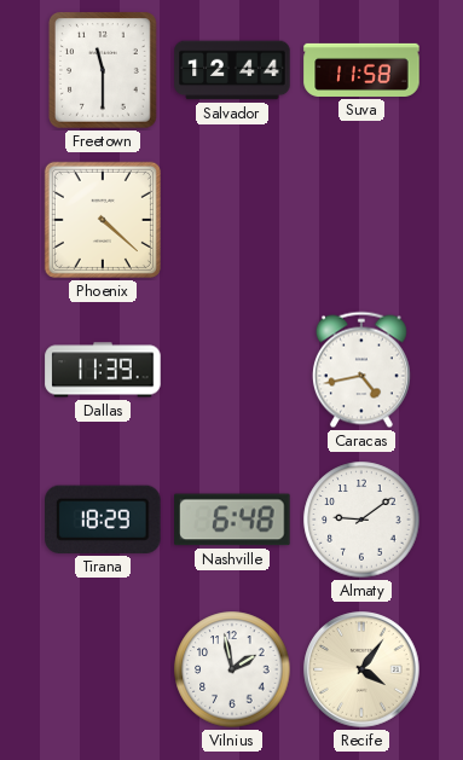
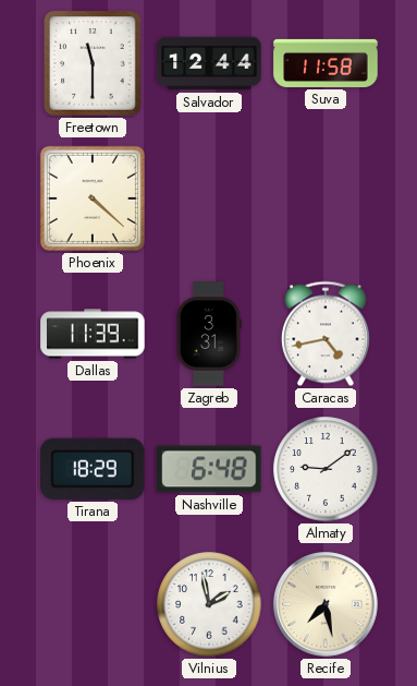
Zagreb: none -> 3:31 (208, 334)
Recife: 4:06 -> 7:28 (326, 604)
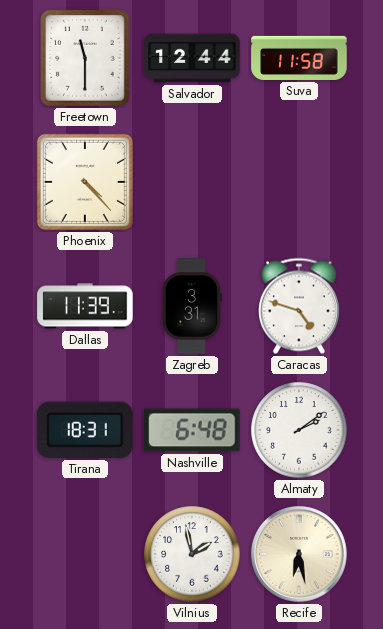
Phoenix: 4:22 -> 4:23 (85, 182)
Caracas: 4:43 -> 4:48 (299, 306)
Tirana: 18:29 -> 18:31 (86, 430)
Almaty: 9:09 -> 2:09 (299, 430)
Recife: 7:28 -> 6:28 (299, 554)
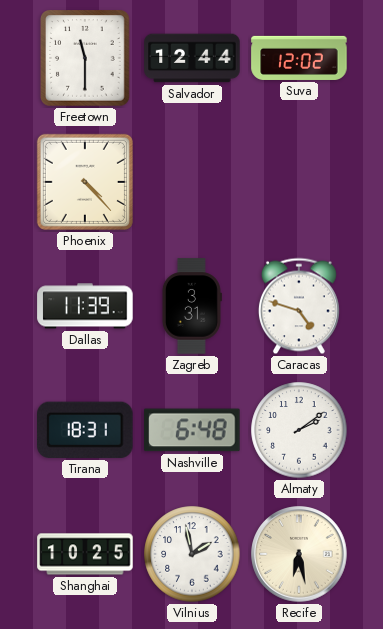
Suva: 11:58 -> 12:02 (299, 58)
Shanghai: none -> 10:25 (85, 554)
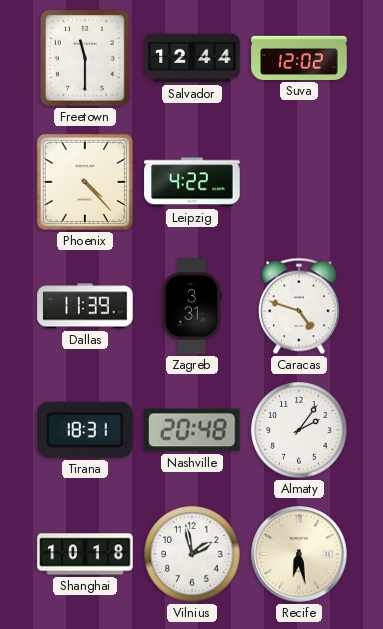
Leipzig: none -> 4:22 (192, 182)
Nashville: 6:48 -> 20:48 (192, 430)
Almaty: 2:09 -> 2:06 (299, 430)
Shanghai: 10:25 -> 10:18 (85, 554)
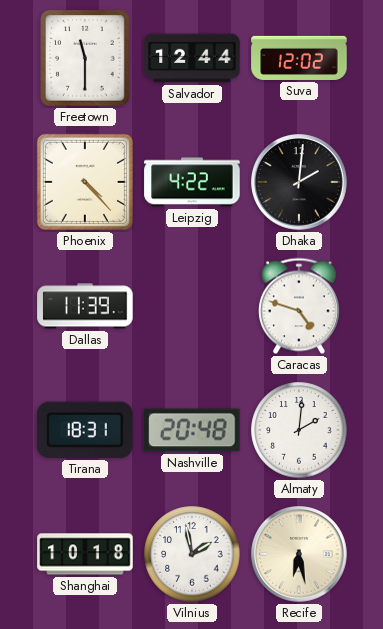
Dhaka: none -> 2:01 (299, 182)
Zagreb: 3:31 -> none (191, 306)
Almaty: 2:06 -> 2:01 (299, 430)
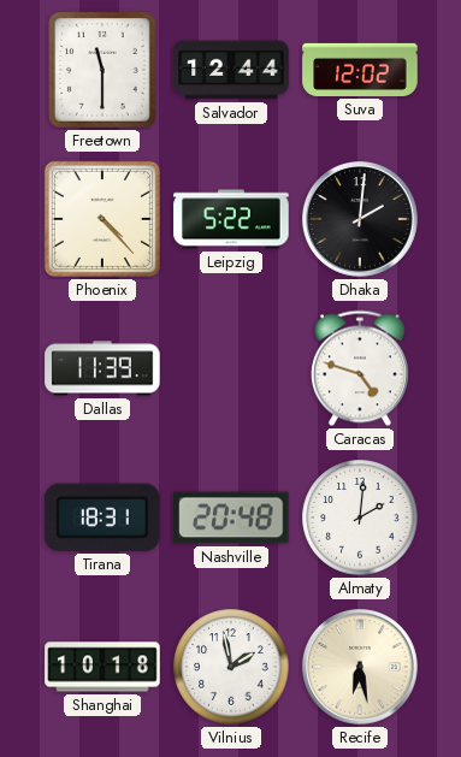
Leipzig: 4:22 -> 5:22 (231, 219)
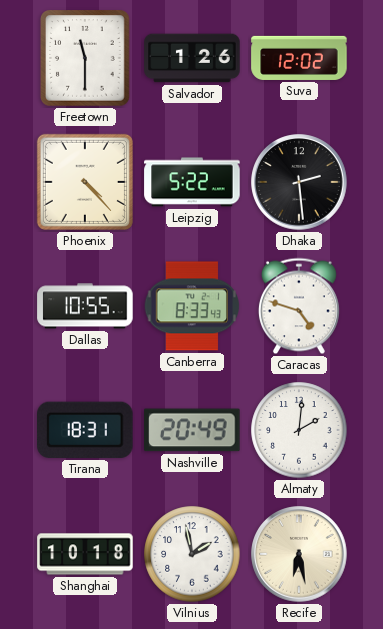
Salvador: 12:44 -> 1:26 (192, 58)
Dhaka: 2:01 -> 2:29 (299, 182)
Dallas: 11:39 -> 10:55 (85, 306)
Canberra: none -> 8:33 (191, 306)
Nashville: 20:48 -> 20:49 (192, 430)
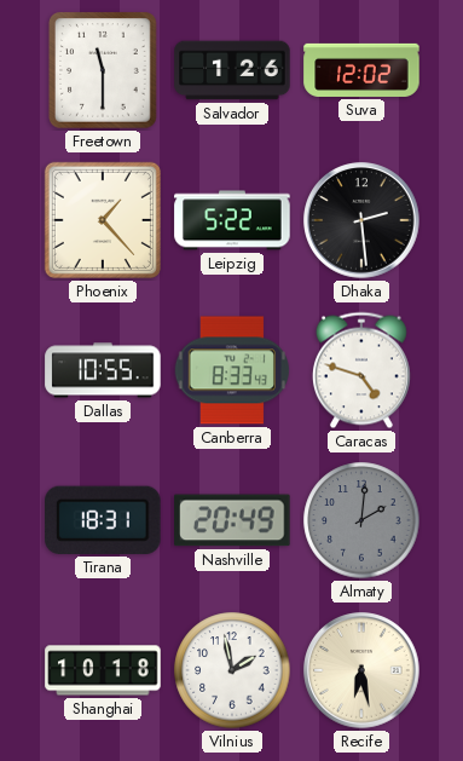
Phoenix: 4:23 -> 1:23 (103, 220)
Almaty dial: white -> grey (361, 520)
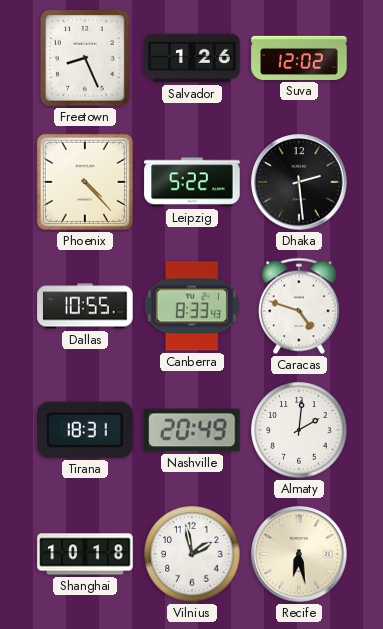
Freetown: 11:30 -> 8:26 (86, 58)
Phoenix: 1:23 -> 4:23 (85, 182)
Almaty dial: grey -> white (299, 430)
